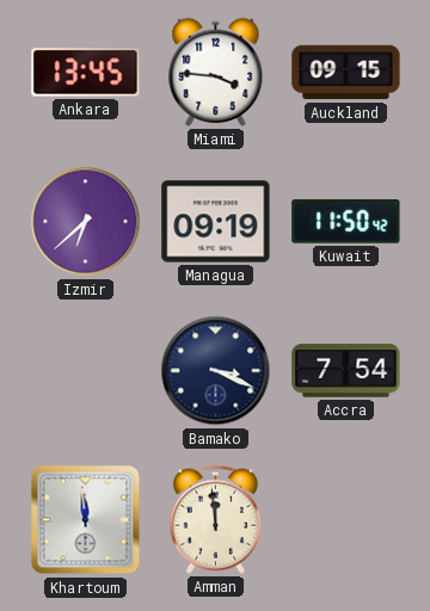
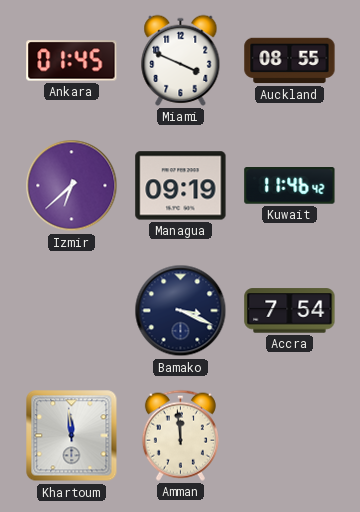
Ankara: 13:45 -> 01:45 (72, 61)
Miami: 3:46 -> 3:49 (181, 60)
Auckland: 09:15 -> 08:55 (290, 61)
Kuwait: 11:50 -> 11:46 (290, 186)
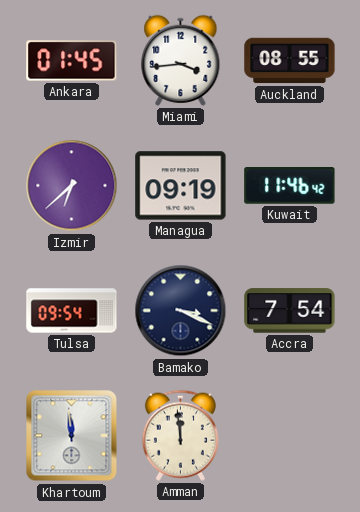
Miami: 3:49 -> 3:44 (181, 60)
Tulsa: none -> 09:54 (72, 311)
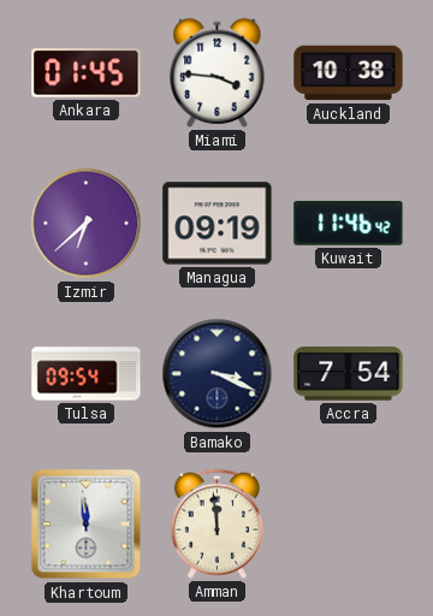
Miami: 3:44 -> 3:46 (218, 72)
Auckland: 08:55 -> 10:38 (349, 73)
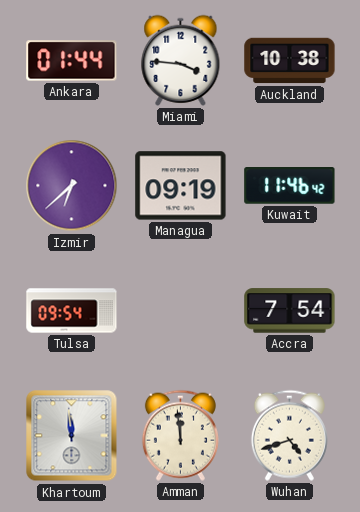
Ankara: 01:45 -> 01:44 (72, 61)
Bamako: 3:19 -> none (218, 374)
Wuhan: none -> 4:42 (289, 435)
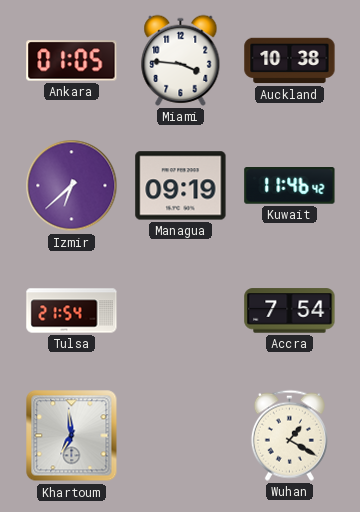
Ankara: 01:44 -> 01:05 (72, 61)
Tulsa: 09:54 -> 21:54 (72, 311)
Khartoum: 11:59 -> 6:59 (72, 436)
Amman: 11:59 -> none (180, 435)
Wuhan: 4:42 -> 1:20 (289, 435)
